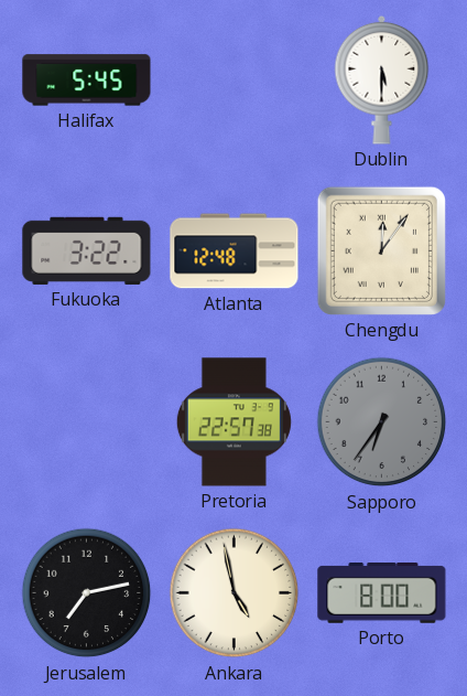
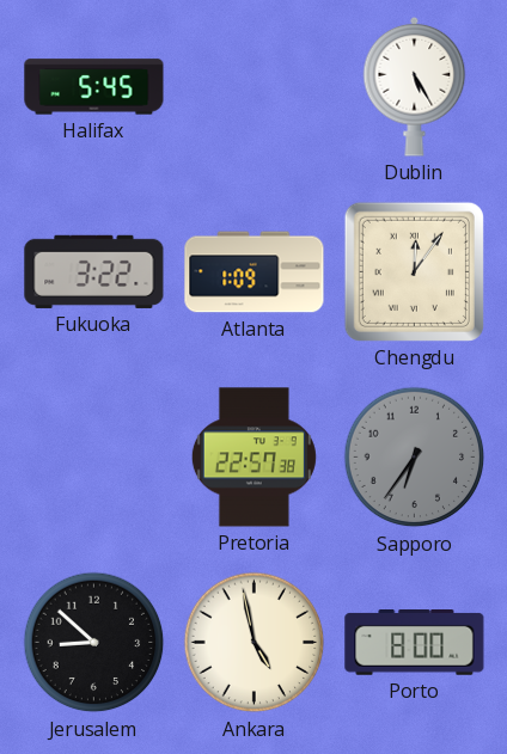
Dublin: 5:30 -> 5:25 (415, 86)
Atlanta: 12:48 -> 1:09 (255, 272)
Jerusalem: 7:13 -> 8:52 (94, 643)
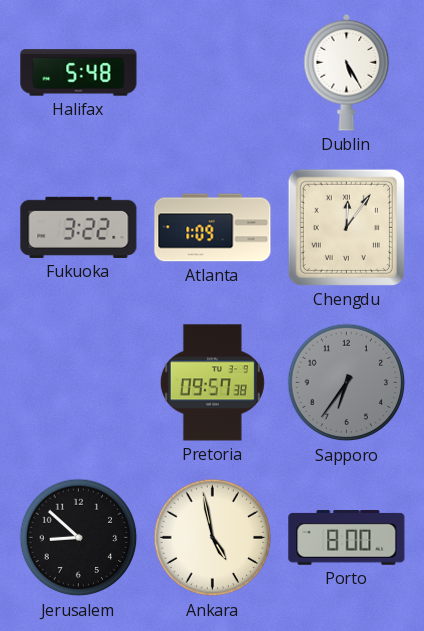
Halifax: 5:45 -> 5:48 (79, 73)
Pretoria: 22:57 -> 09:57 (212, 383)
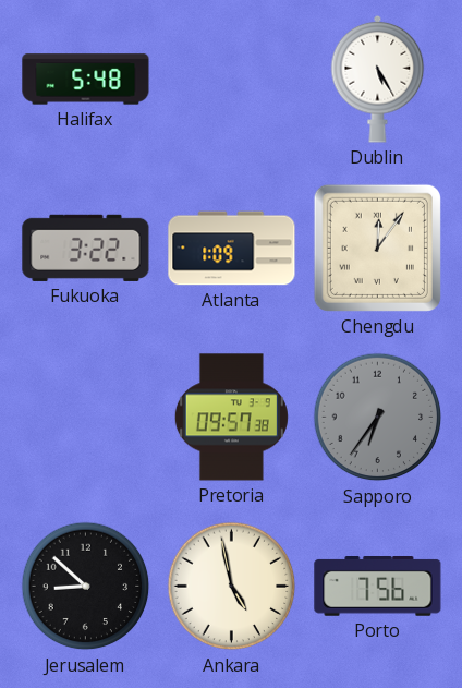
Porto: 8:00 -> 7:56 (378, 587)
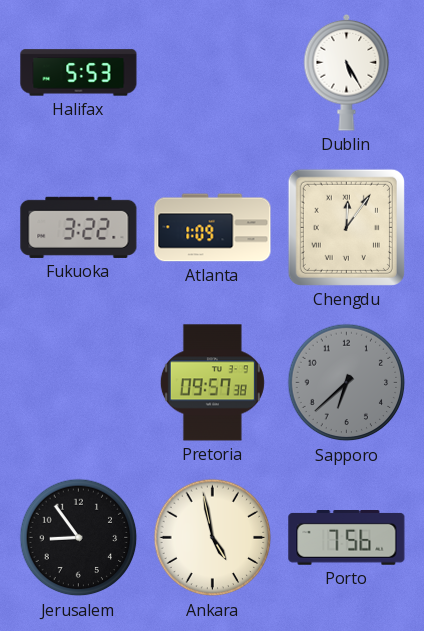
Halifax: 5:48 -> 5:53 (79, 73)
Sapporo: 6:36 -> 6:38 (347, 383)
Jerusalem: 8:52 -> 8:54 (79, 538)
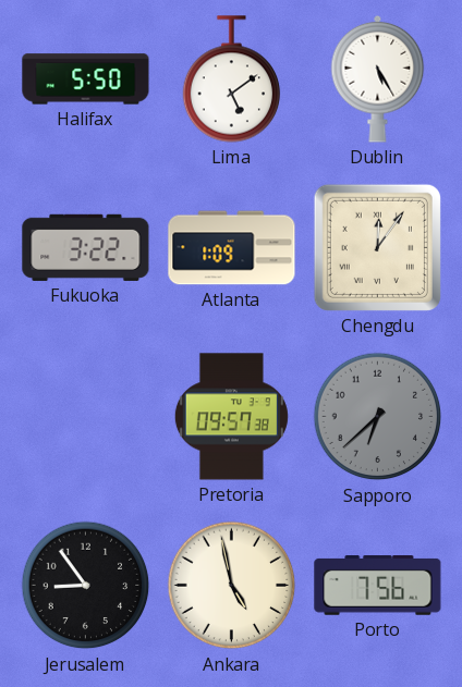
Halifax: 5:53 -> 5:50 (86, 79)
Lima: none -> 5:09 (232, 79)
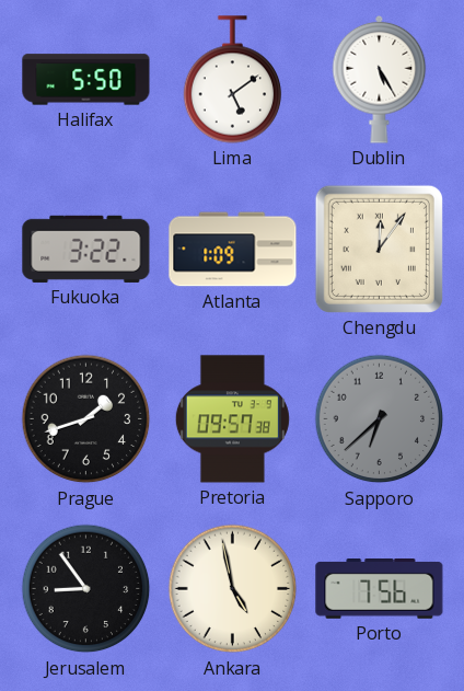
Prague: none -> 1:42 (86, 419)
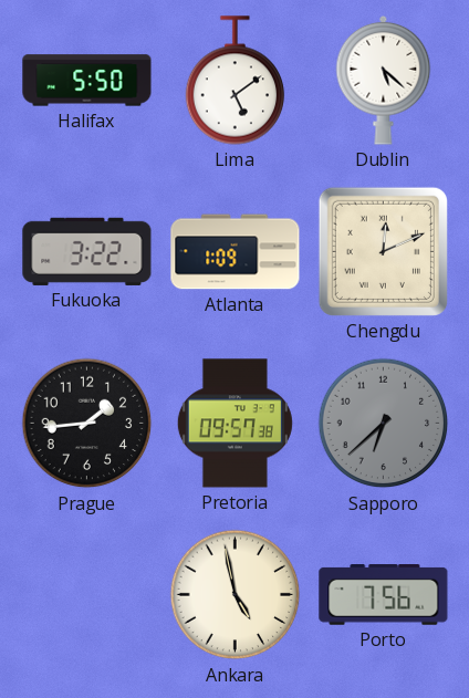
Dublin: 5:25 -> 5:22 (384, 80)
Chengdu: 12:06 -> 12:11 (383, 251)
Prague: 1:42 -> 1:44 (87, 424)
Jerusalem: 8:54 -> none (86, 589)
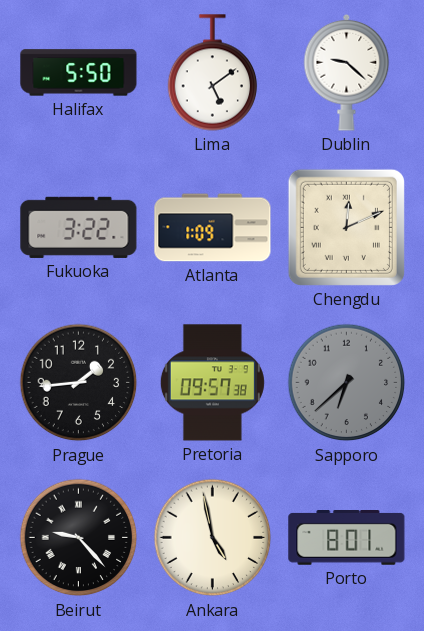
Dublin: 5:22 -> 9:22 (347, 72)
Beirut: none -> 9:23 (79, 538)
Porto: 7:56 -> 8:01 (347, 538)
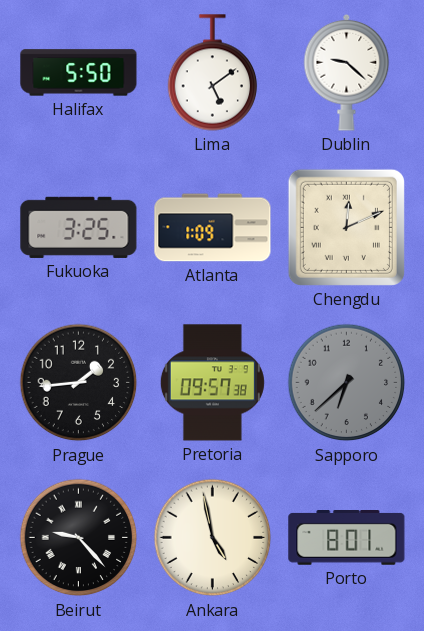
Fukuoka: 3:22 -> 3:25 (79, 227)
